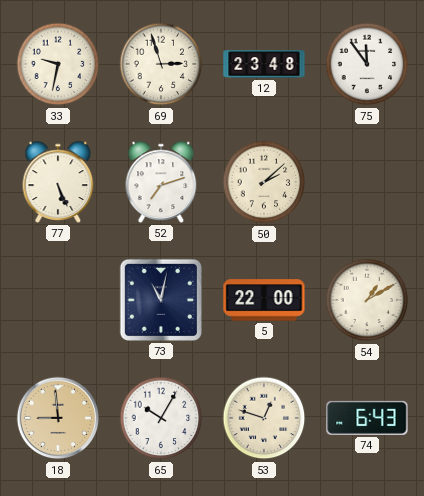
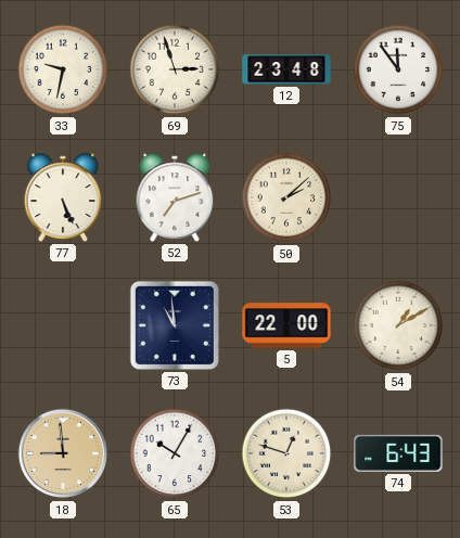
73: 11:02 -> 10:59 (175, 325)
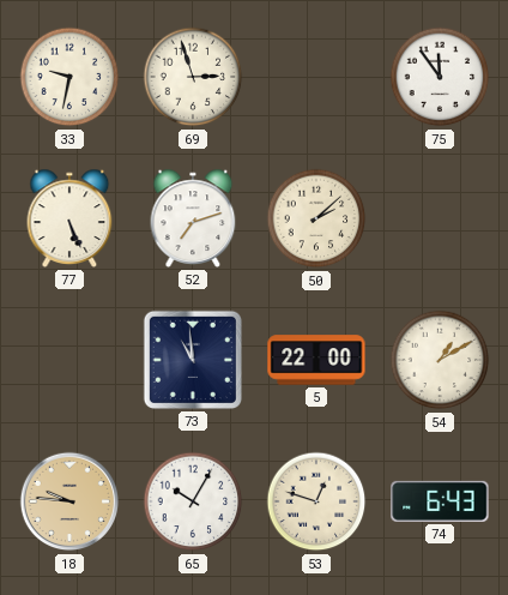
12: 23:48 -> none (286, 69)
18: 8:59 -> 9:46 (69, 501)
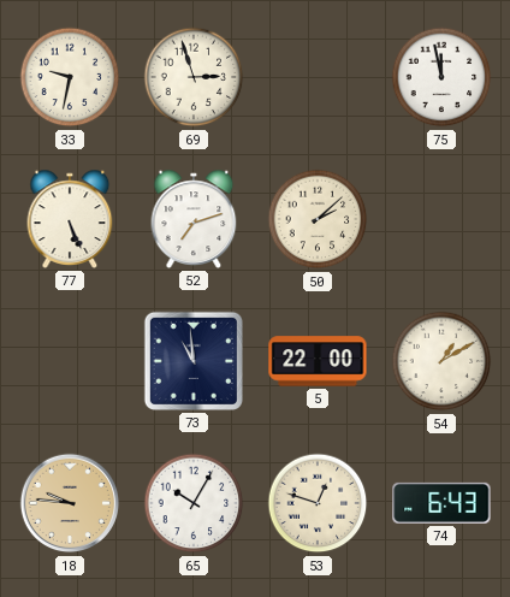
75: 11:54 -> 11:58 (441, 77)
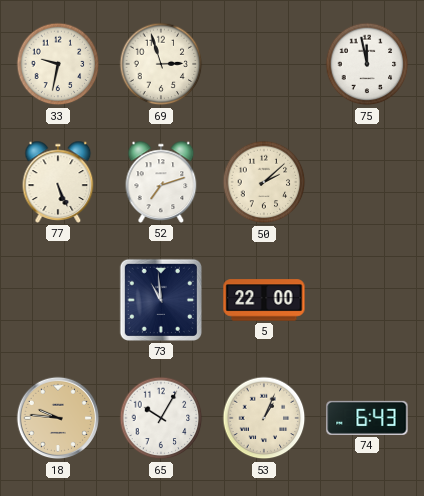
54: 1:10 -> none (441, 361)
53: 12:48 -> 1:04 (264, 418)
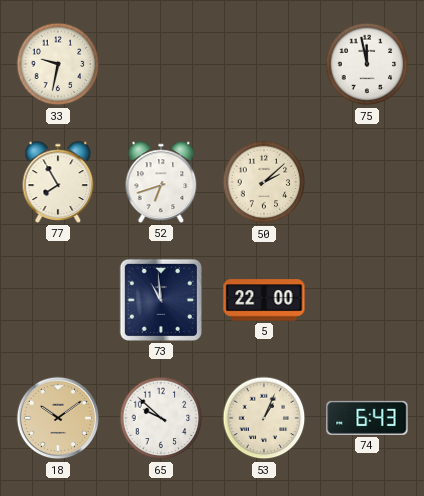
69: 2:57 -> none (161, 64)
77: 5:26 -> 7:55 (58, 182)
52: 7:12 -> 6:42 (161, 182)
18: 9:46 -> 10:09 (58, 418)
65: 10:05 -> 9:52 (161, 418)
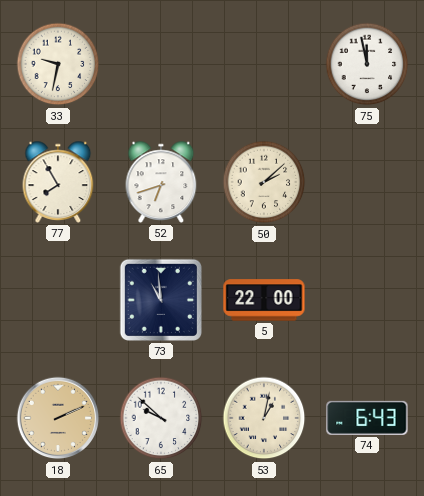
18: 10:09 -> 2:11 (58, 418)
53: 1:04 -> 1:02 (264, 418)
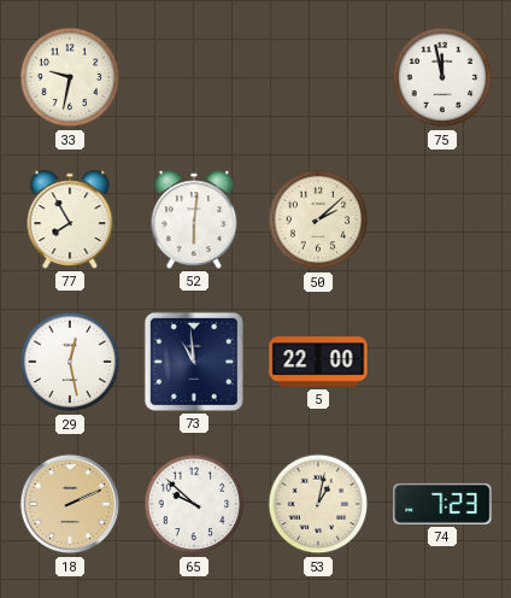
52: 6:42 -> 6:01 (194, 219)
29: none -> 12:28 (70, 362)
74: 6:43 -> 7:23 (442, 504)
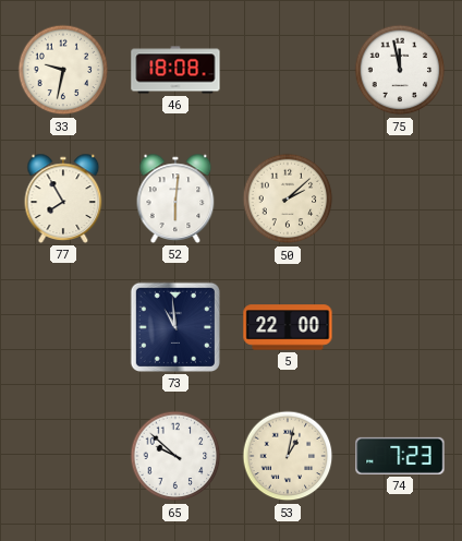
46: none -> 18:08 (175, 70)
29: 12:28 -> none (70, 362)
18: 2:11 -> none (70, 504)
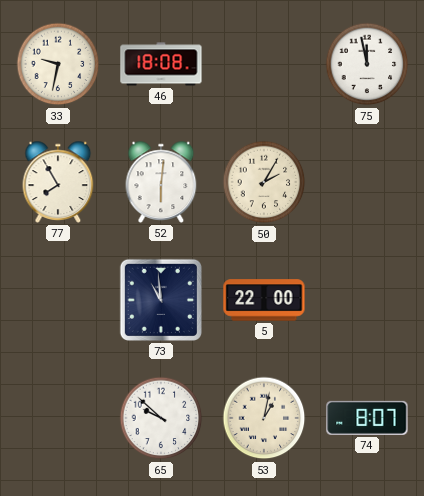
50: 2:08 -> 2:05 (264, 182)
74: 7:23 -> 8:07 (367, 418)
